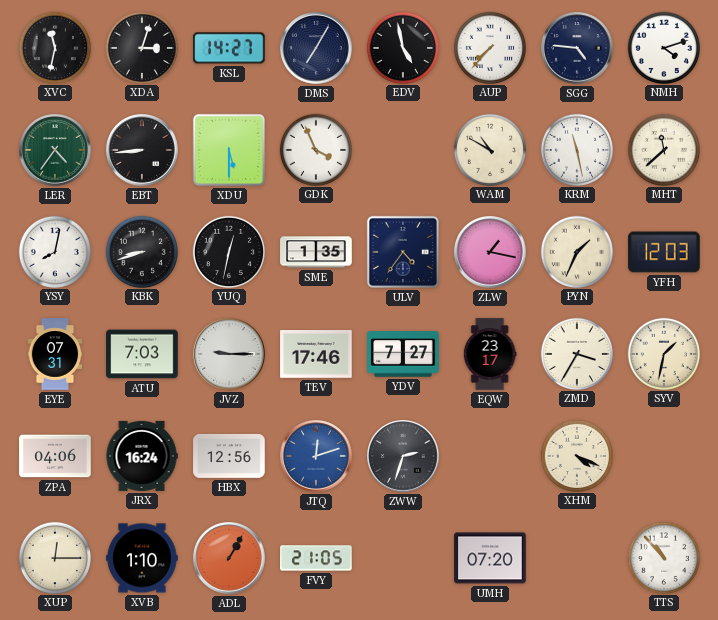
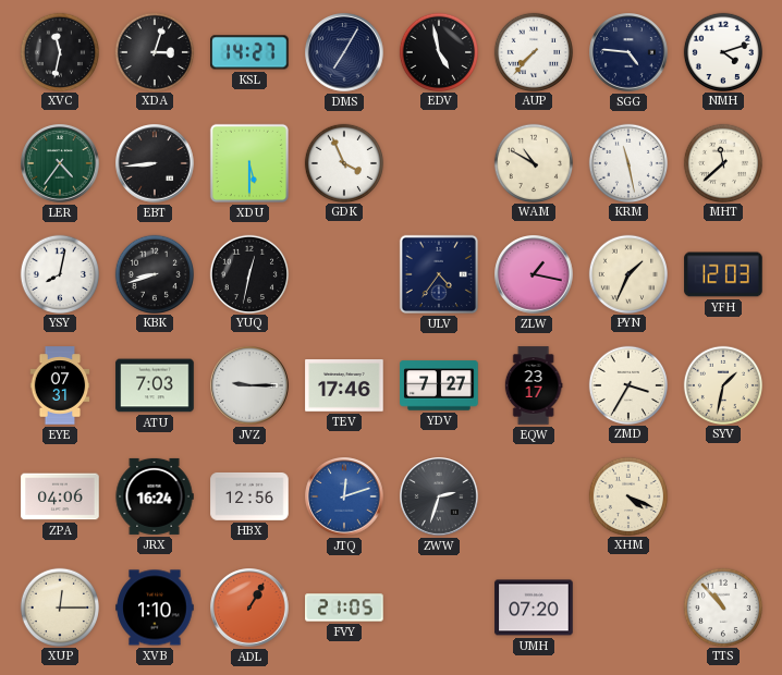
SME: 1:35 -> none (316, 252)
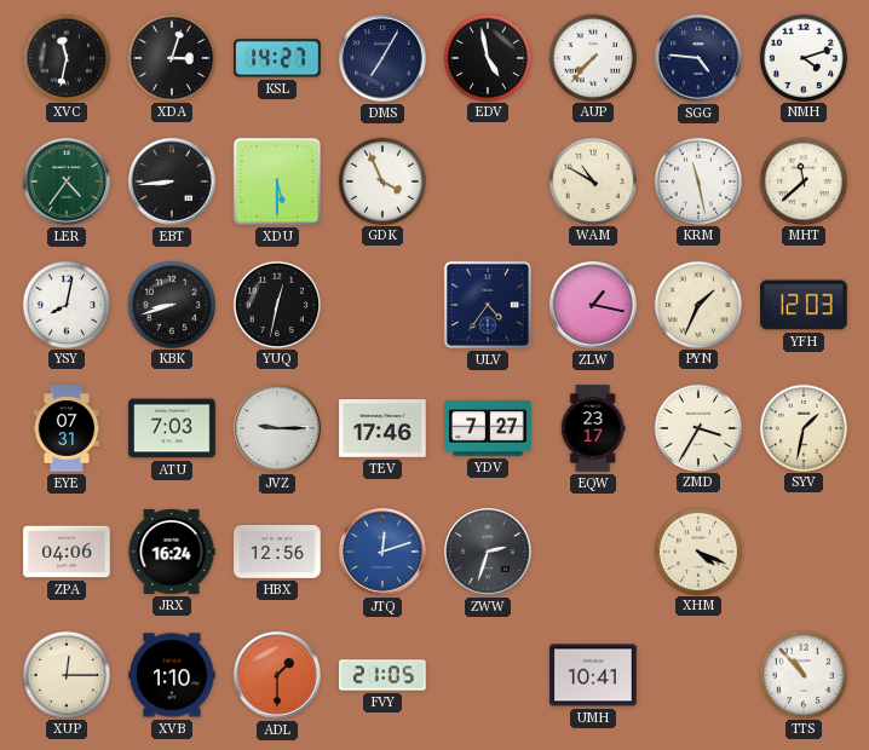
ADL: 1:05 -> 1:30 (277, 675)
UMH: 07:20 -> 10:41 (593, 675)
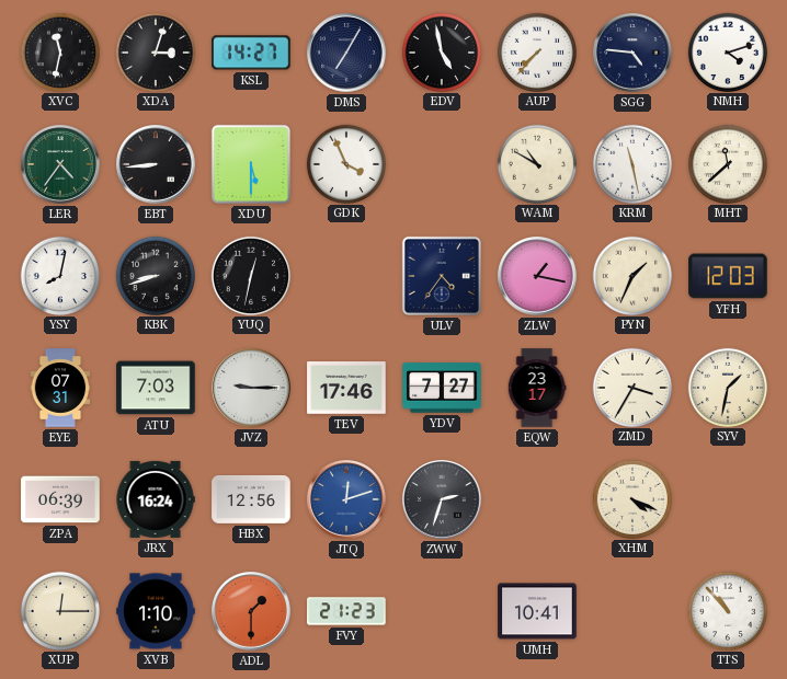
ZPA: 04:06 -> 06:39 (60, 499)
FVY: 21:05 -> 21:23 (346, 611)
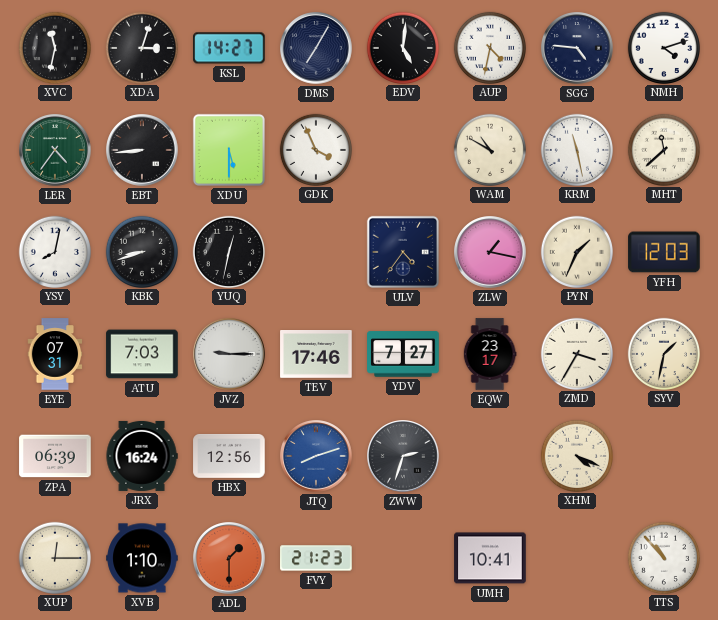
EDV: 4:58 -> 5:01 (402, 47)
AUP: 7:37 -> 4:32 (489, 47)
JTQ: 12:12 -> 8:12 (316, 456)
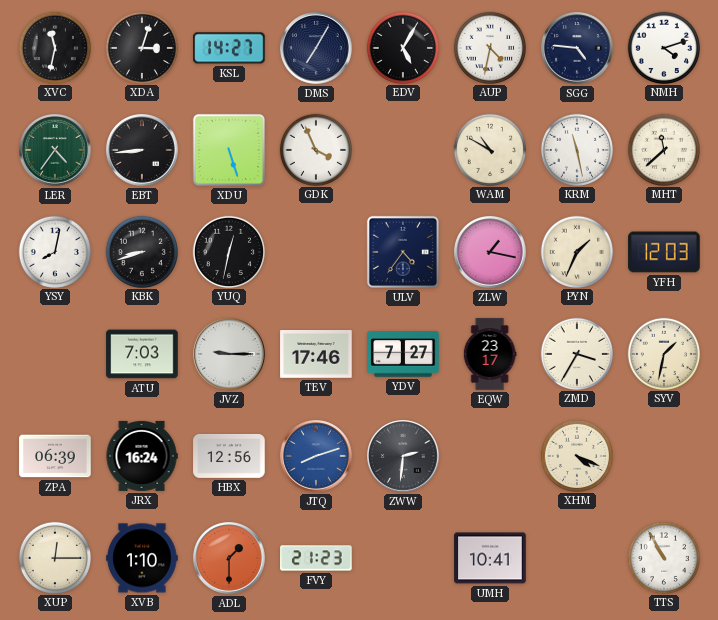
EDV: 5:01 -> 5:05 (402, 47)
XDU: 5:30 -> 5:27 (229, 150)
EYE: 07:31 -> none (55, 354)
ZWW: 2:33 -> 2:31 (403, 456)
TTS: 10:53 -> 10:55 (663, 557)
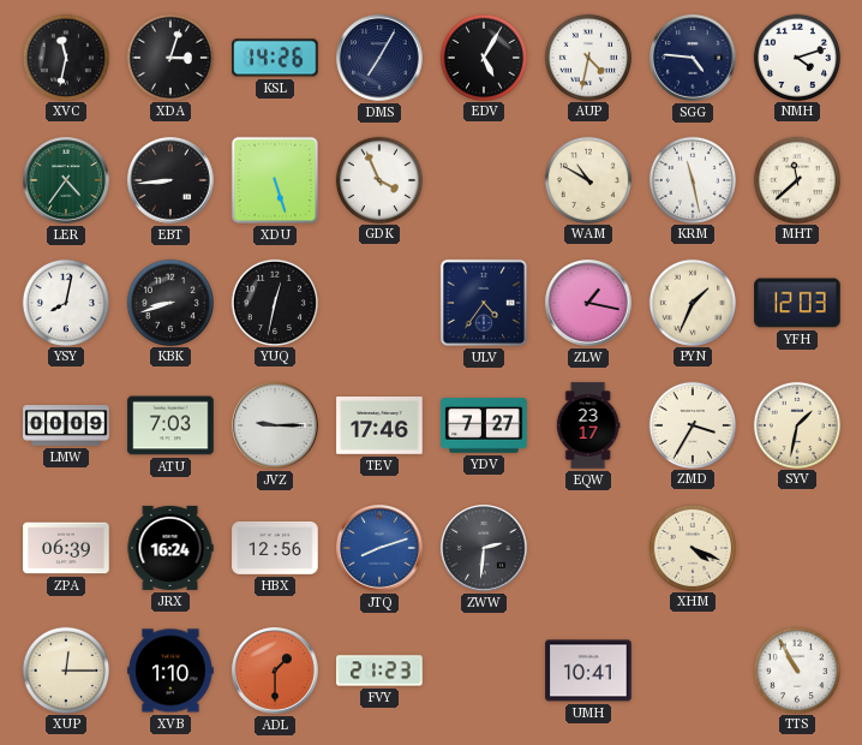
KSL: 14:27 -> 14:26 (275, 58)
LMW: none -> 00:09 (66, 425)
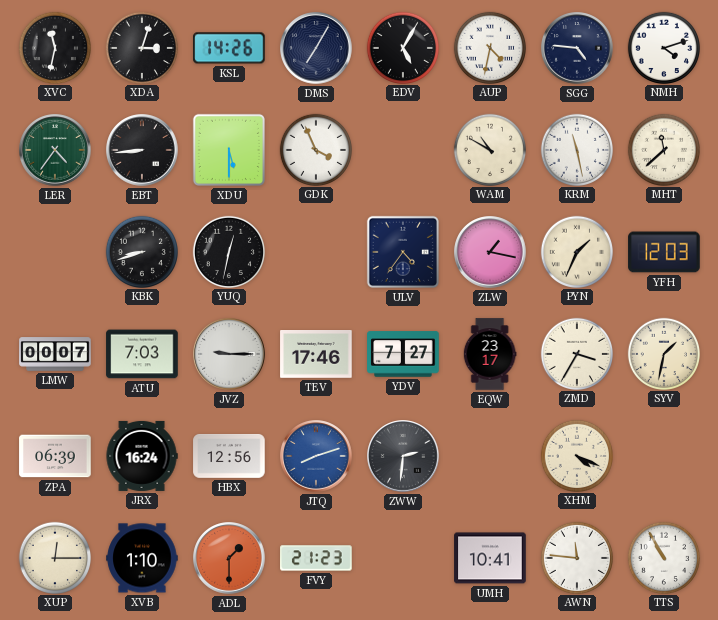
XDU: 5:27 -> 5:30 (229, 150)
YSY: 8:02 -> none (65, 302)
LMW: 00:09 -> 00:07 (55, 354)
AWN: none -> 11:46 (576, 557)
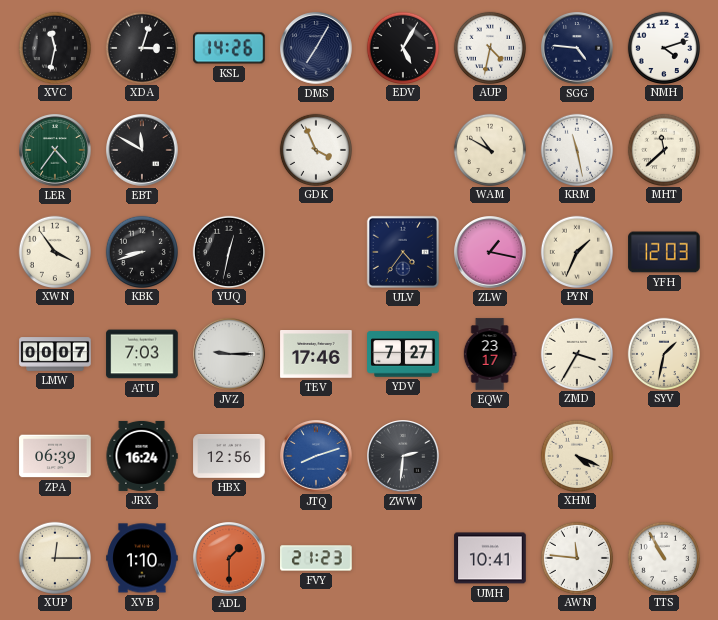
EBT: 8:44 -> 11:50 (142, 150)
XDU: 5:30 -> none (229, 150)
XWN: none -> 3:54 (54, 251)
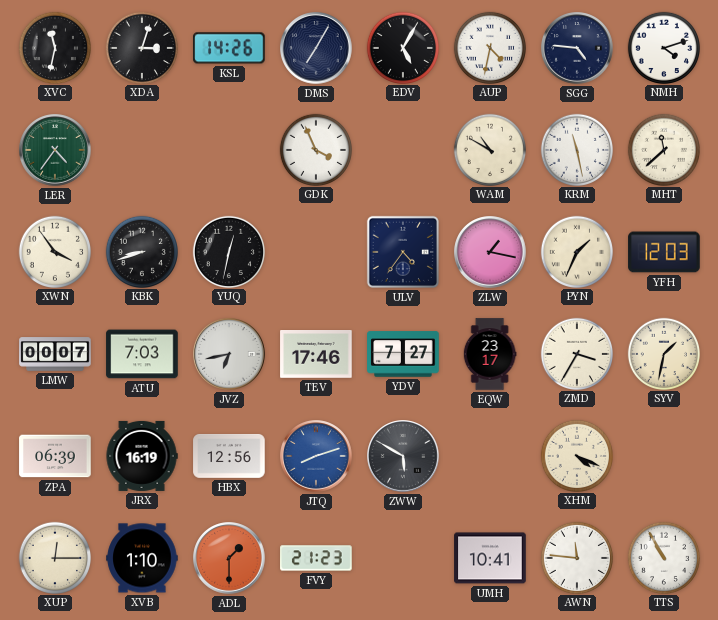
EBT: 11:50 -> none (142, 150)
JVZ: 9:15 -> 6:43 (229, 354)
JRX: 16:24 -> 16:19 (142, 456)
ZWW: 2:31 -> 5:50 (403, 456)
